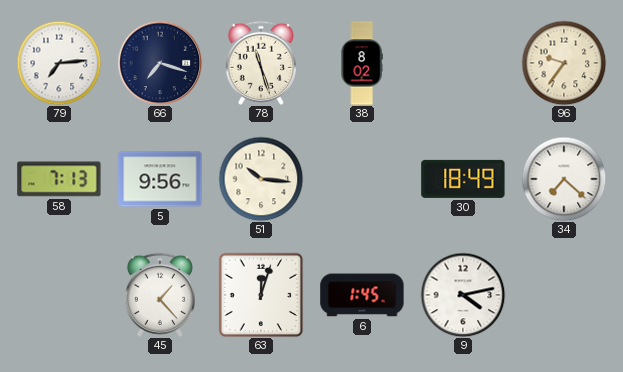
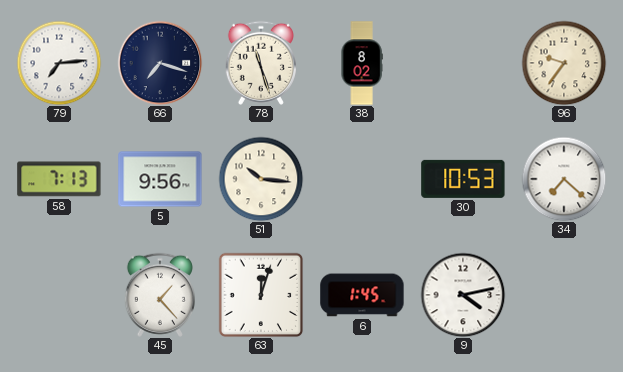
30: 18:49 -> 10:53 (463, 179)
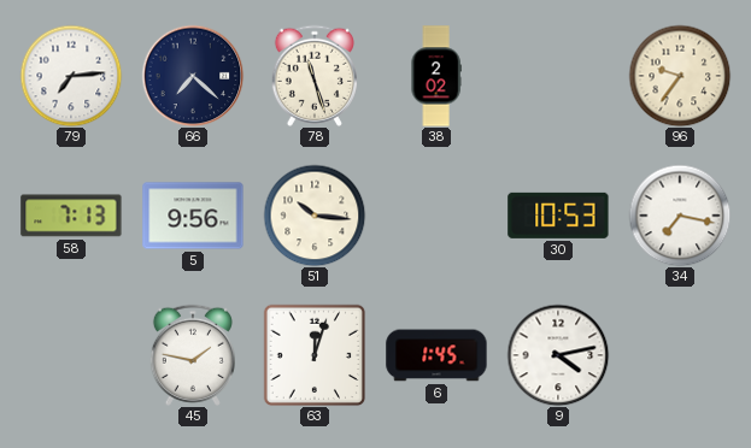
66: 7:18 -> 7:22 (193, 76)
38: 8:02 -> 2:02 (436, 76)
34: 7:22 -> 7:17 (680, 216)
45: 1:23 -> 1:47 (193, 355)
